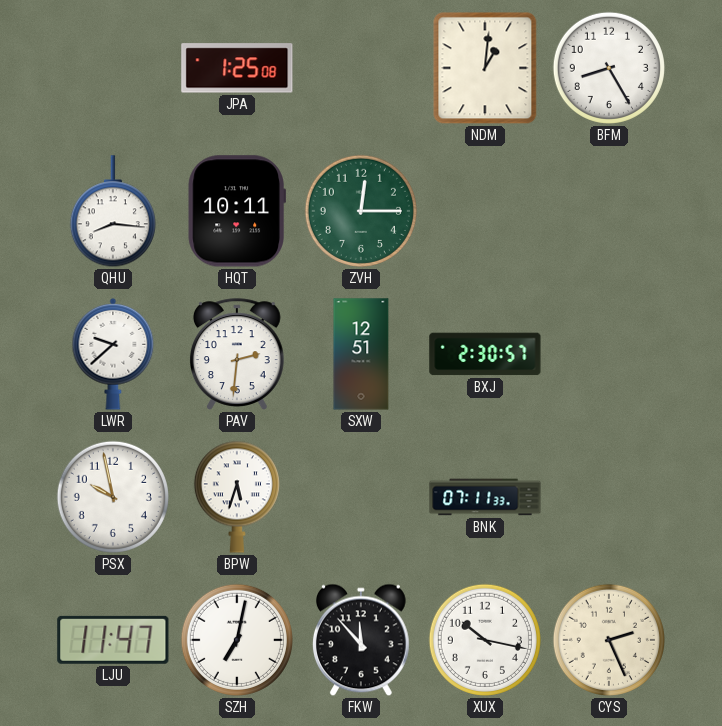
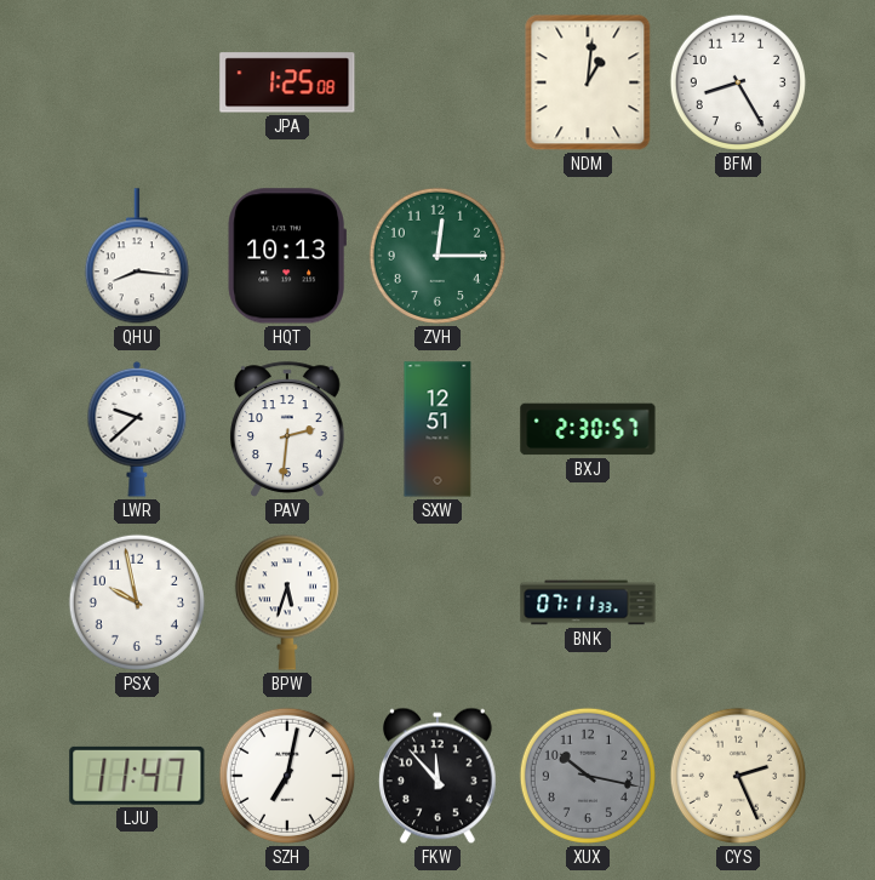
HQT: 10:11 -> 10:13 (287, 256)
XUX dial: white -> grey (588, 776)
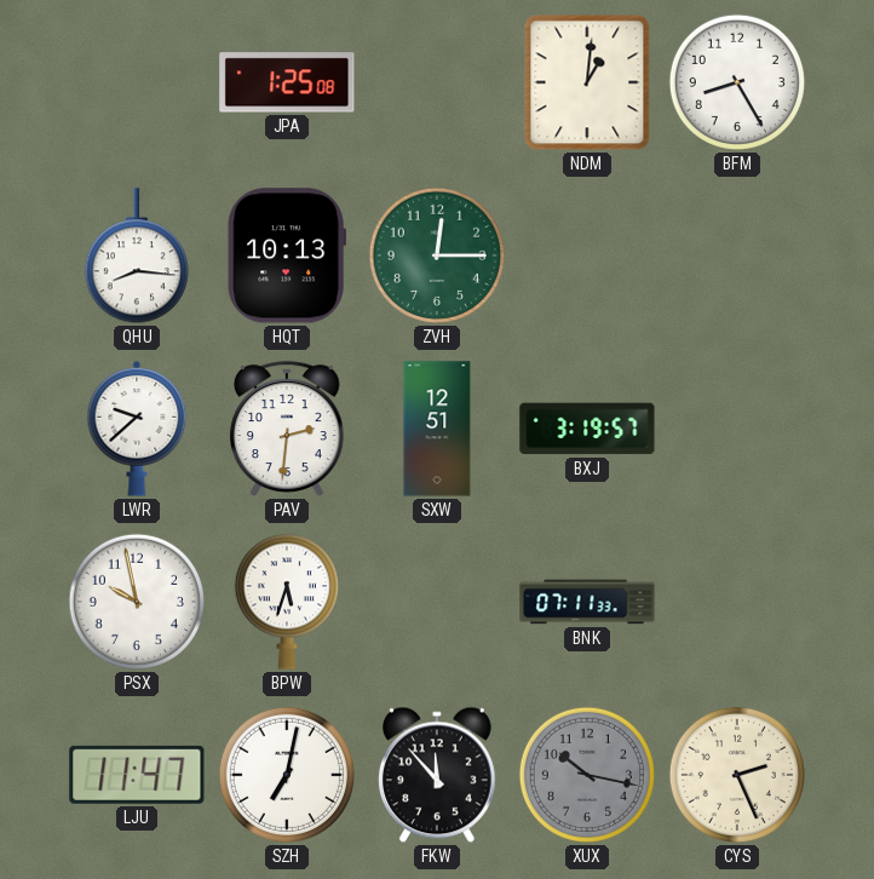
BXJ: 2:30 -> 3:19 (587, 429)
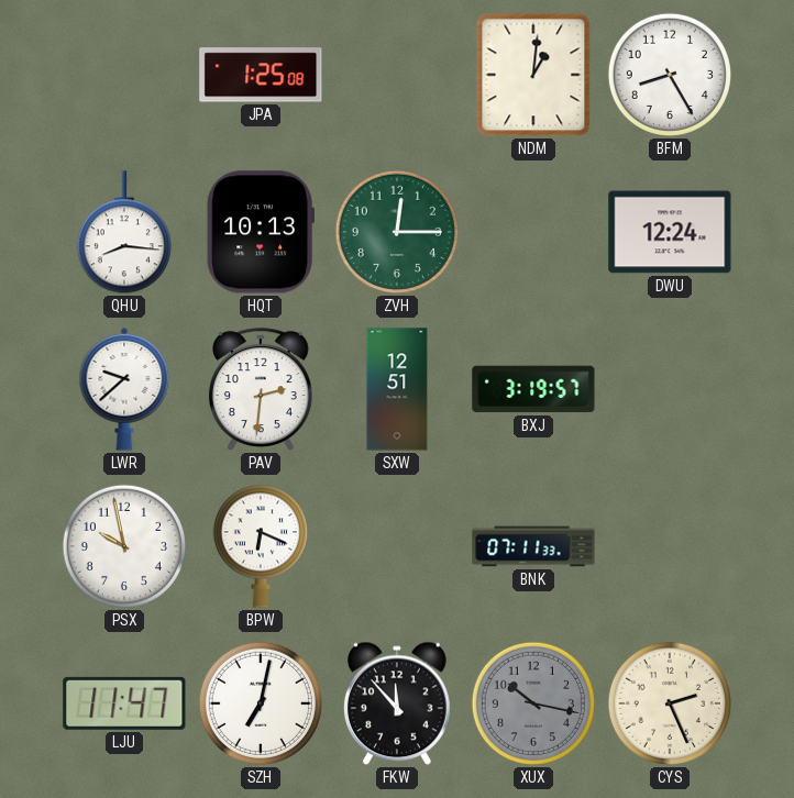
DWU: none -> 12:24 (670, 232)
BPW: 5:33 -> 6:19 (261, 546)
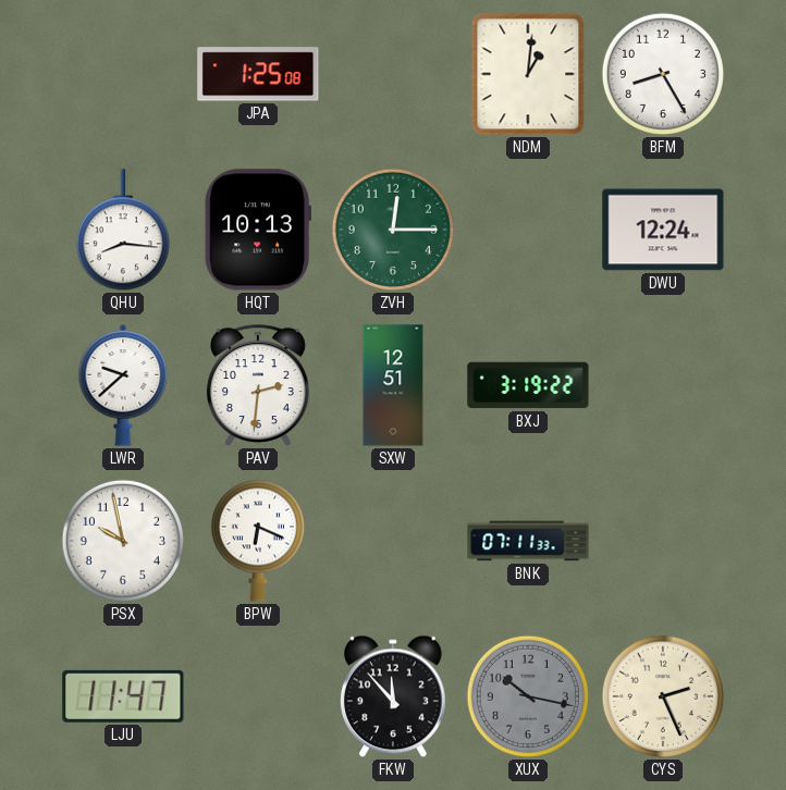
BXJ: 3:19:57 -> 3:19:22 (528, 385)
SZH: 7:02 -> none (261, 703)
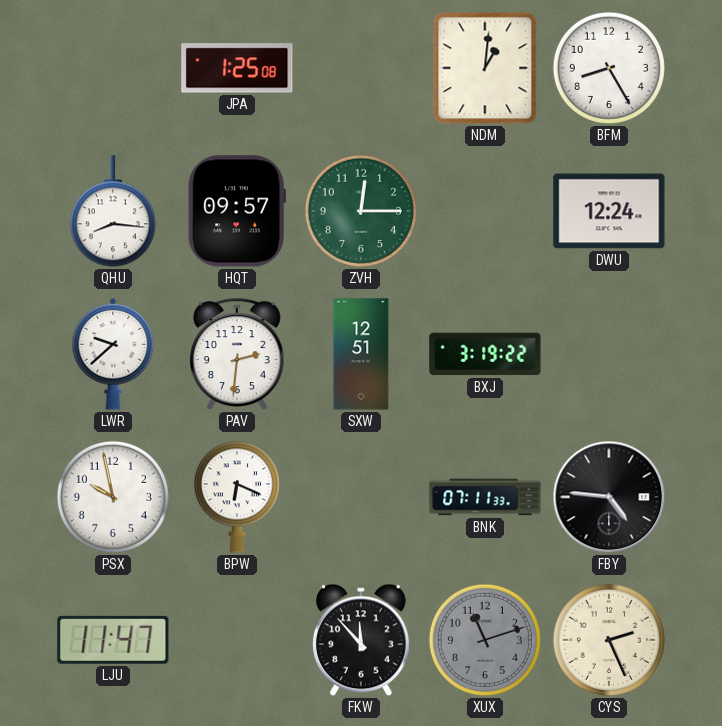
HQT: 10:13 -> 09:57 (237, 211)
FBY: none -> 4:46 (609, 497)
XUX: 10:17 -> 11:12 (485, 640)
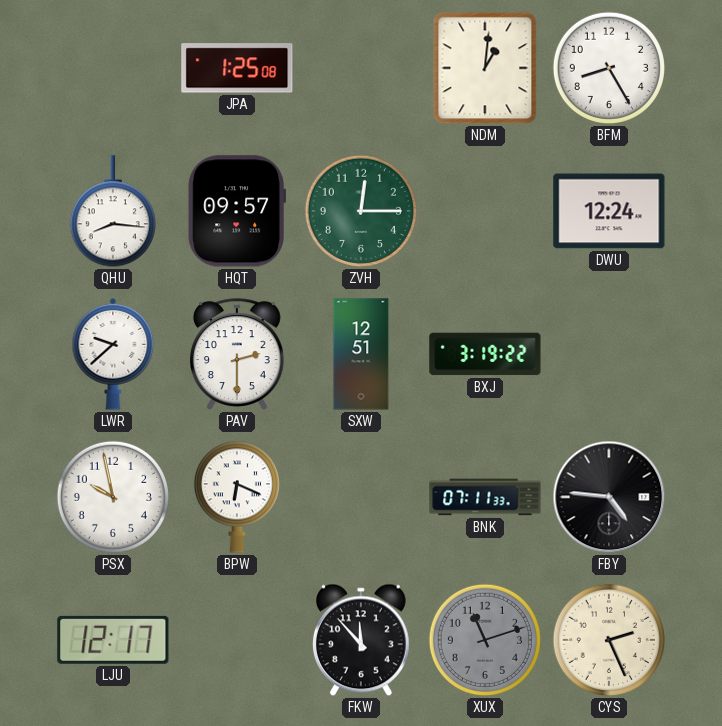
PAV: 2:31 -> 2:30 (237, 354)
LJU: 11:47 -> 12:17 (113, 640)
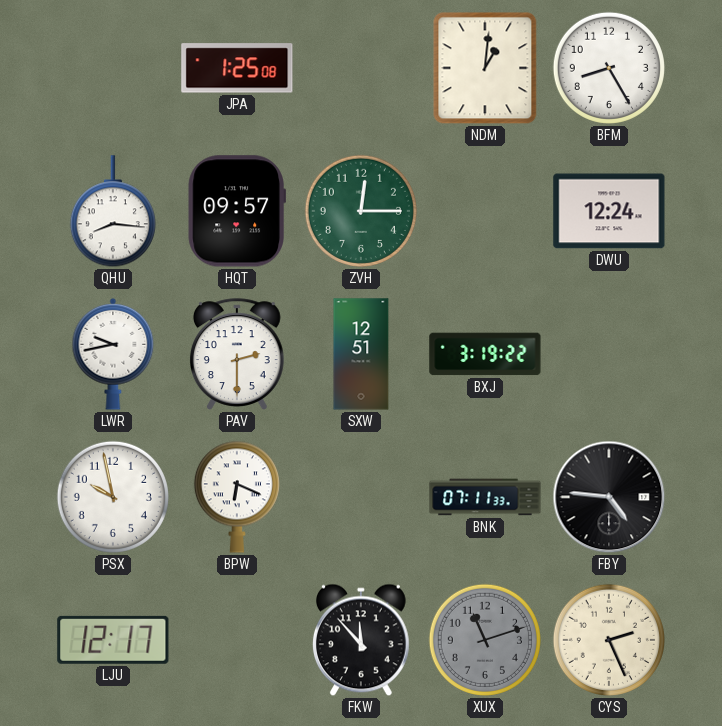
LWR: 9:38 -> 9:43 (113, 354)
